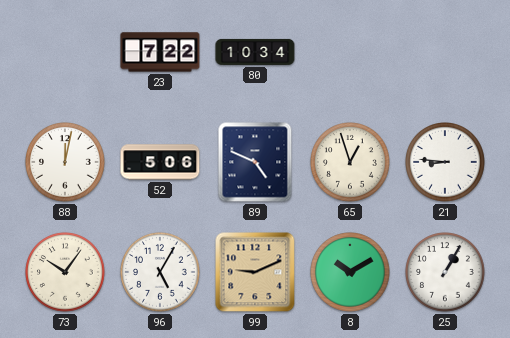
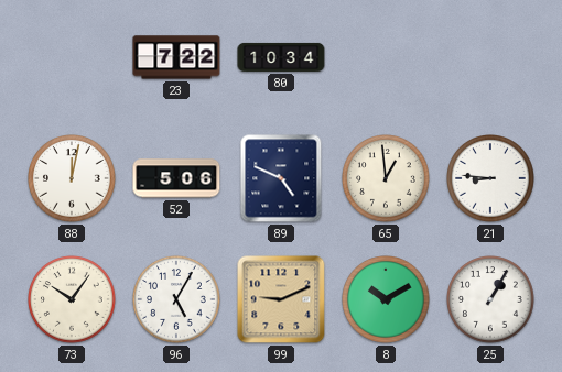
65: 12:57 -> 12:59 (387, 179)
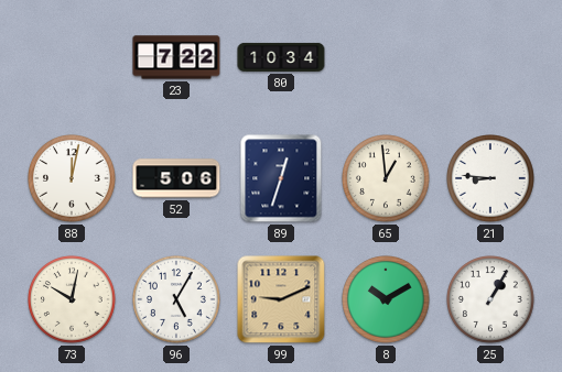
89: 4:49 -> 12:33 (281, 178)
73: 10:06 -> 10:02 (73, 300)
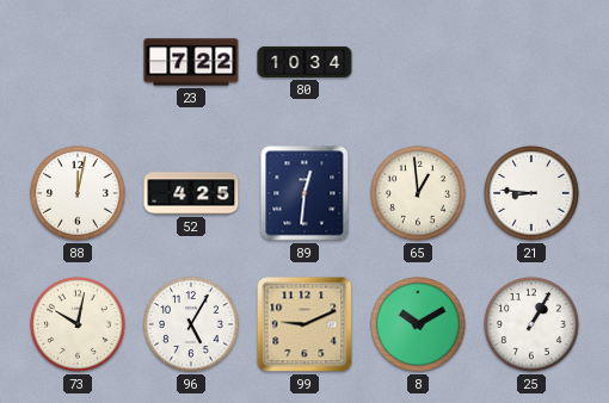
52: 5:06 -> 4:25 (191, 193)
89: 12:33 -> 12:31 (304, 193)
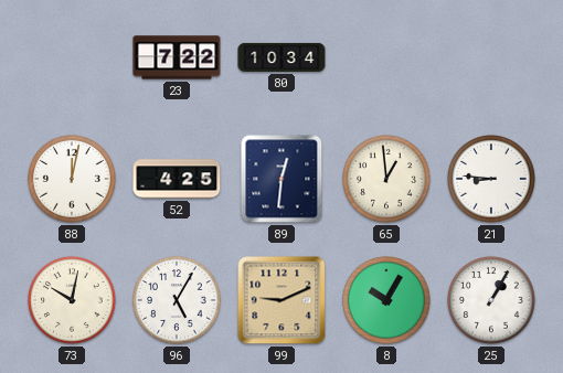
8: 10:10 -> 10:05 (387, 301)
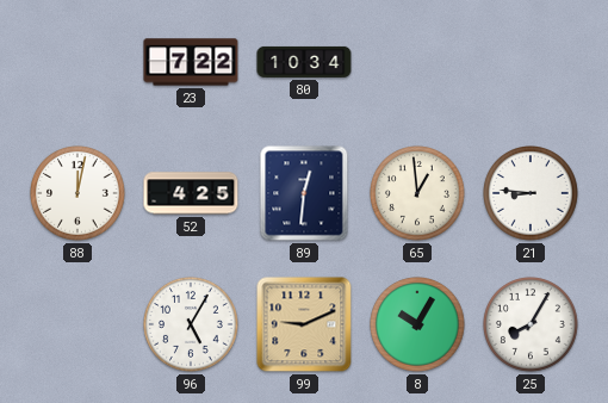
73: 10:02 -> none (73, 301)
25: 1:05 -> 8:05 (532, 325)
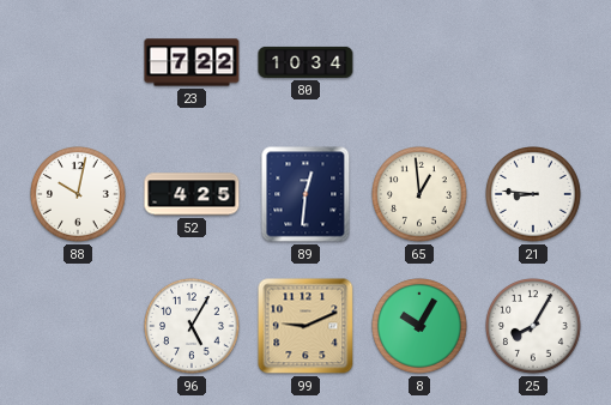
88: 12:02 -> 10:02 (79, 195)
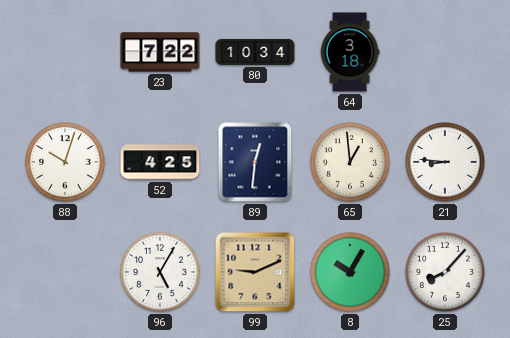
64: none -> 3:18 (350, 52)
88: 10:02 -> 10:03 (66, 163)
25: 8:05 -> 8:07 (446, 273)
